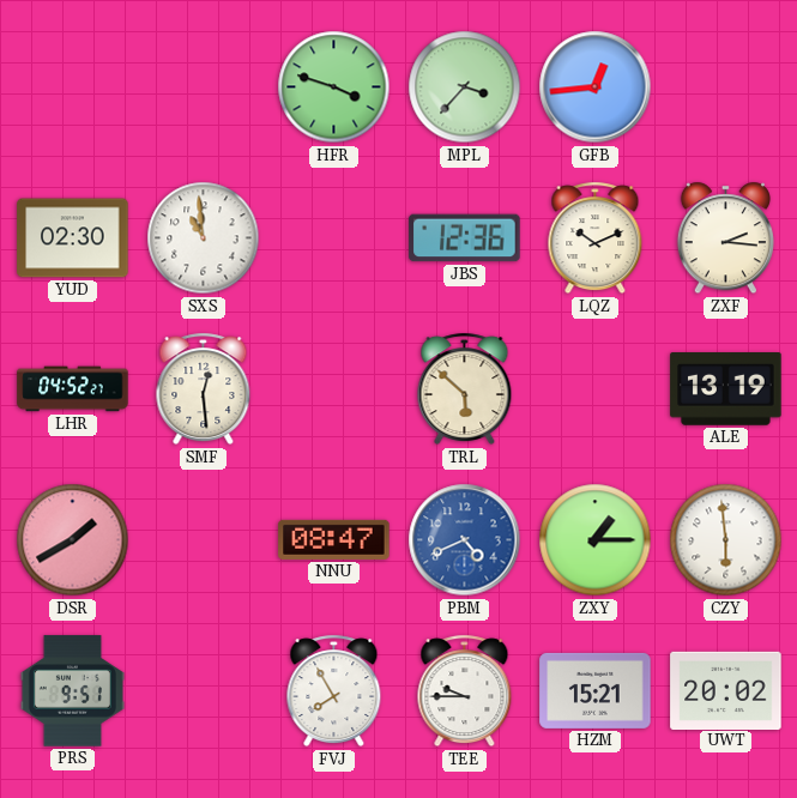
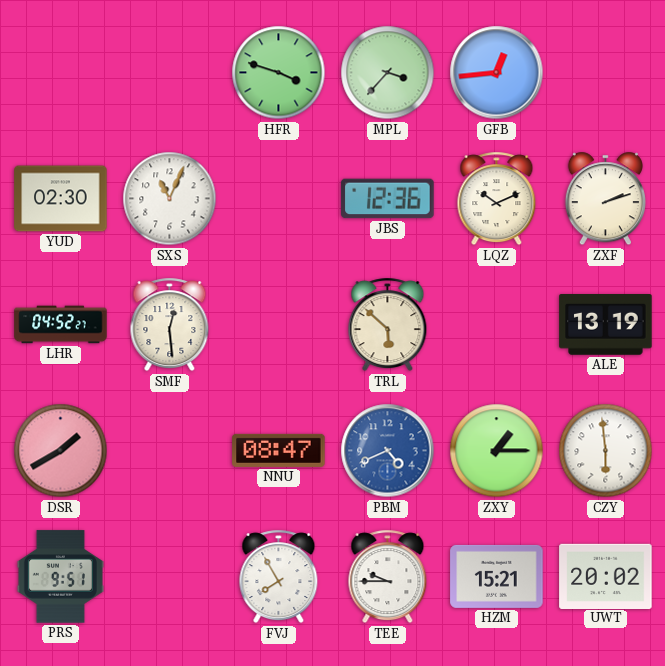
SXS: 10:59 -> 11:04 (170, 199)
ZXF: 2:16 -> 2:12 (605, 199)
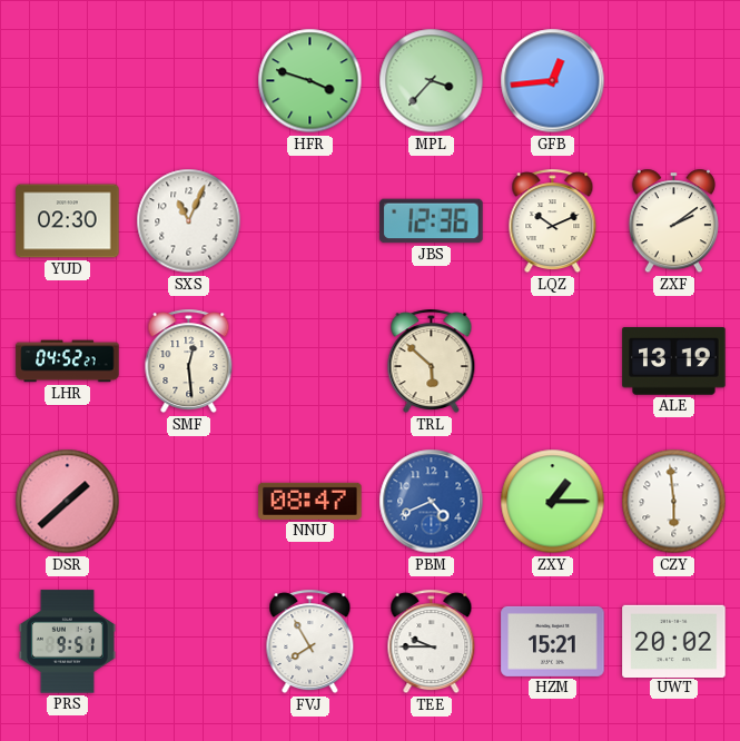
ZXF: 2:12 -> 2:09 (673, 221)
DSR: 1:40 -> 1:38 (68, 502)
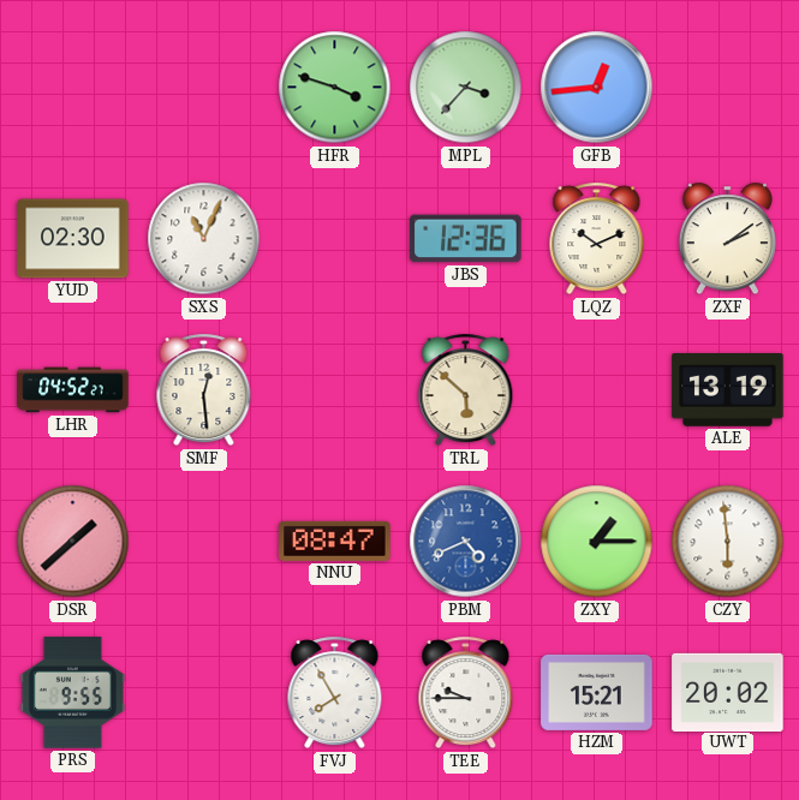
PRS: 9:51 -> 9:55 (72, 693)
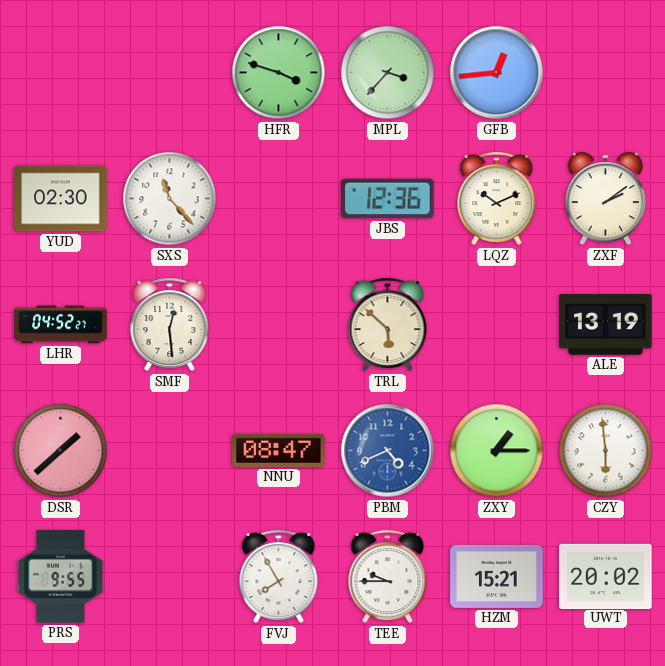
SXS: 11:04 -> 11:23 (170, 199)
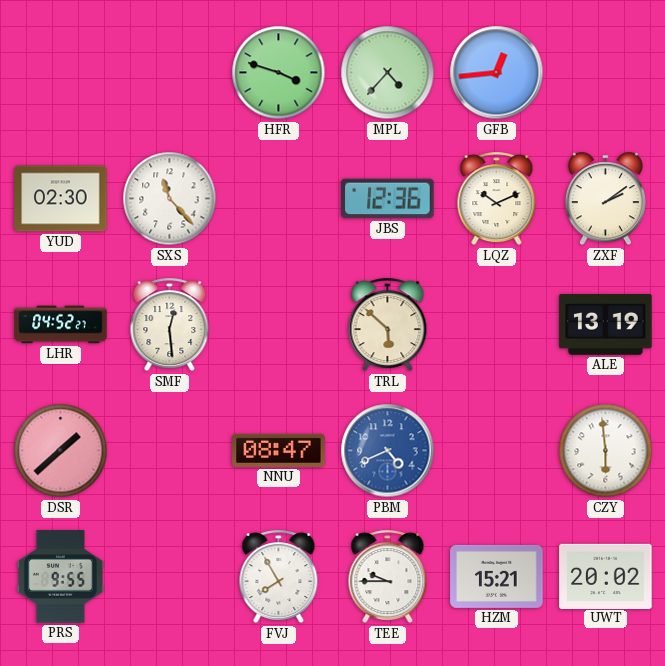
MPL: 3:37 -> 4:37 (388, 73)
ZXY: 1:15 -> none (497, 451)
